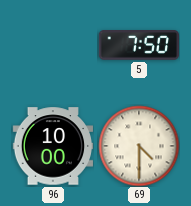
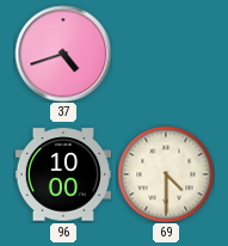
37: none -> 4:42 (63, 54)
5: 7:50 -> none (138, 46)
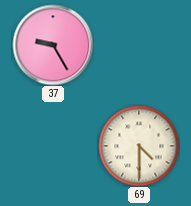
37: 4:42 -> 9:25 (53, 45)
96: 10:00 -> none (63, 174)
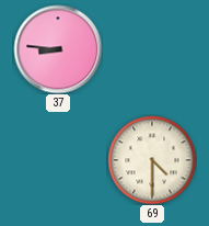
37: 9:25 -> 8:46 (58, 49)
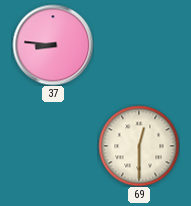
69: 4:30 -> 12:30 (139, 146)
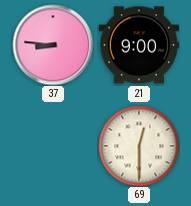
21: none -> 9:00 (138, 45)
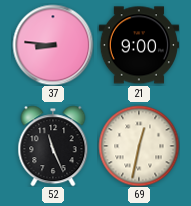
52: none -> 11:26 (53, 146)
69: 12:30 -> 12:32 (139, 146)
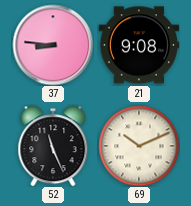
21: 9:00 -> 9:08 (138, 45)
69: 12:32 -> 10:11 (139, 146)
